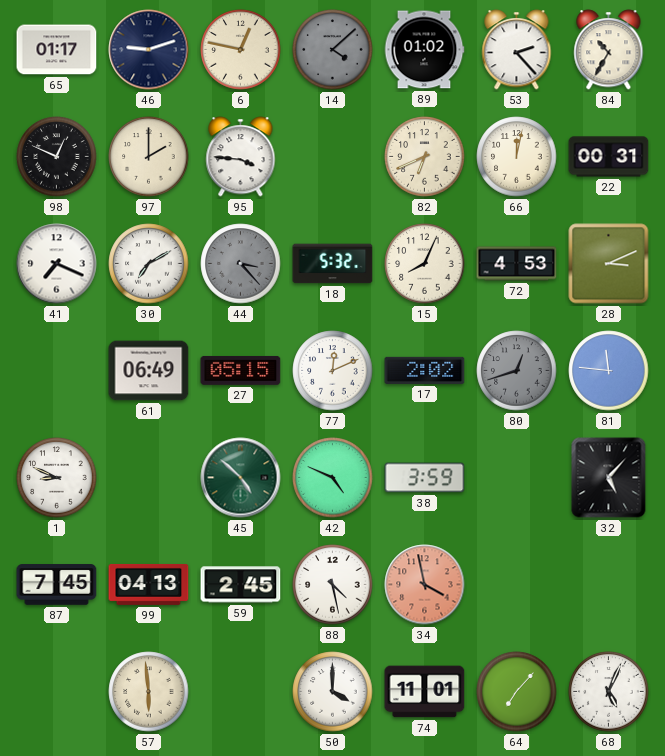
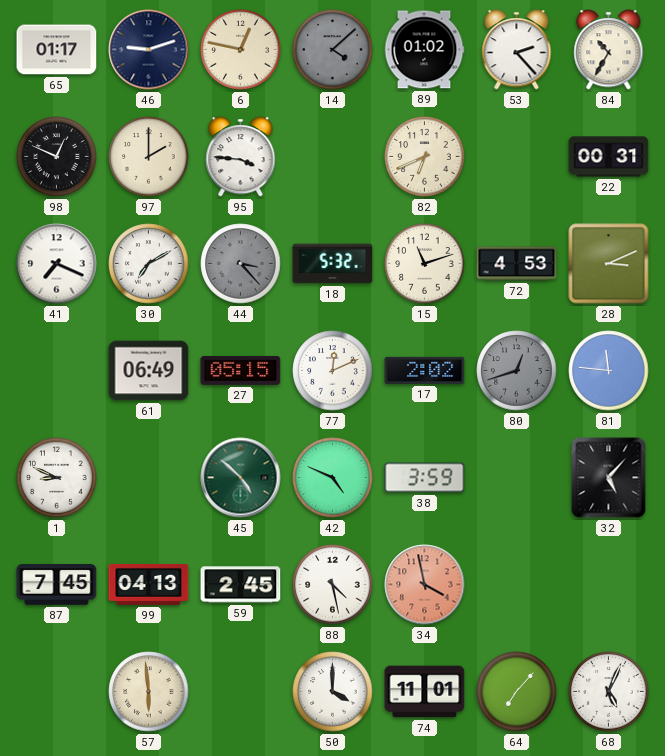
66: 12:02 -> none (517, 157)
15: 8:04 -> 11:12 (425, 264)
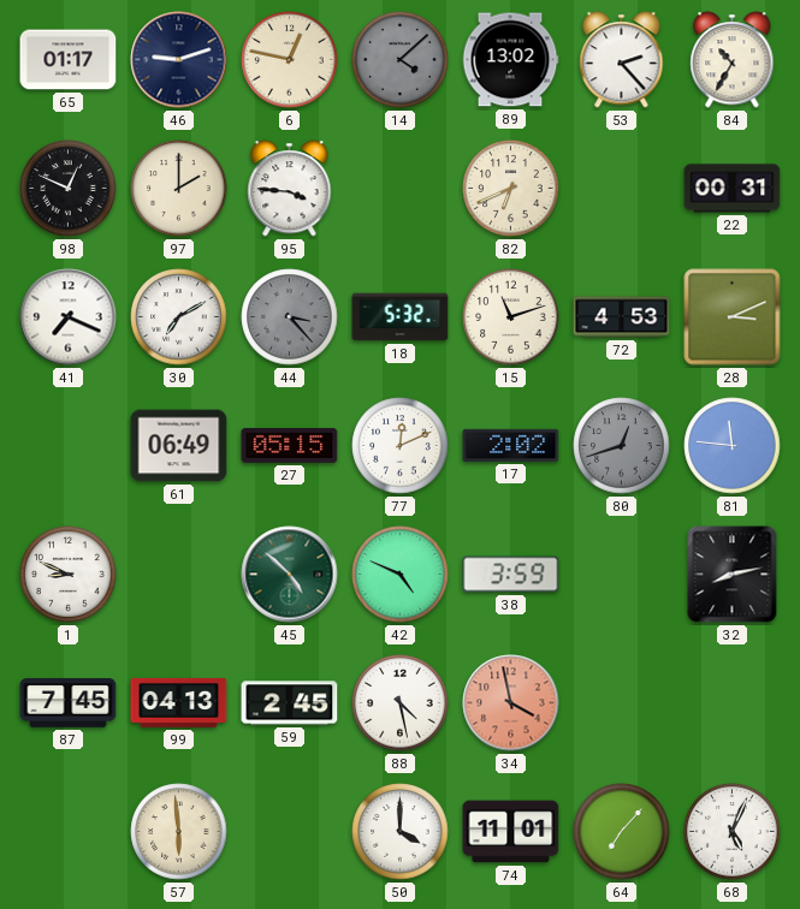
89: 01:02 -> 13:02 (510, 60)
32: 5:07 -> 8:13 (733, 575)
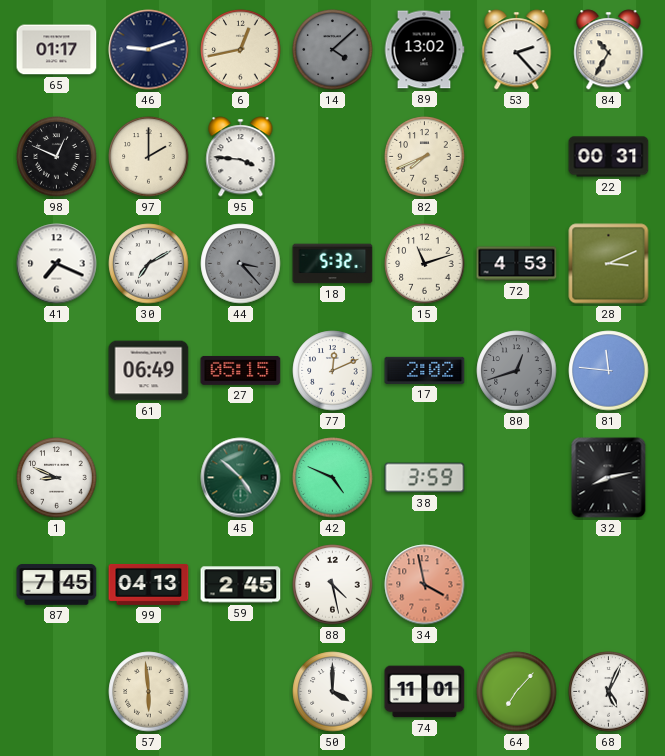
6: 12:47 -> 12:43 (241, 50)
82: 6:41 -> 7:41 (425, 157)
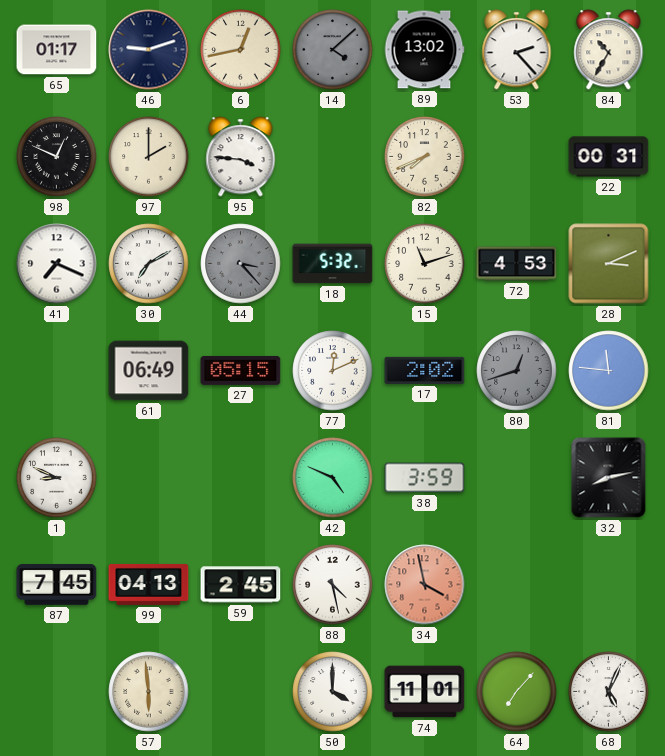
45: 4:52 -> none (241, 478)
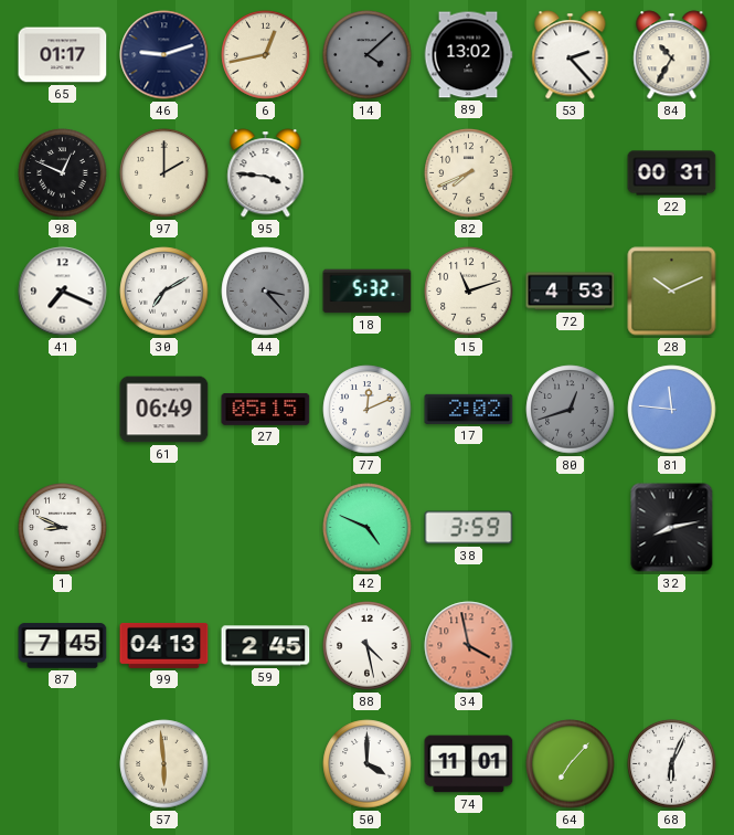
28: 3:11 -> 10:11 (672, 292)
68: 5:04 -> 6:04 (672, 764)
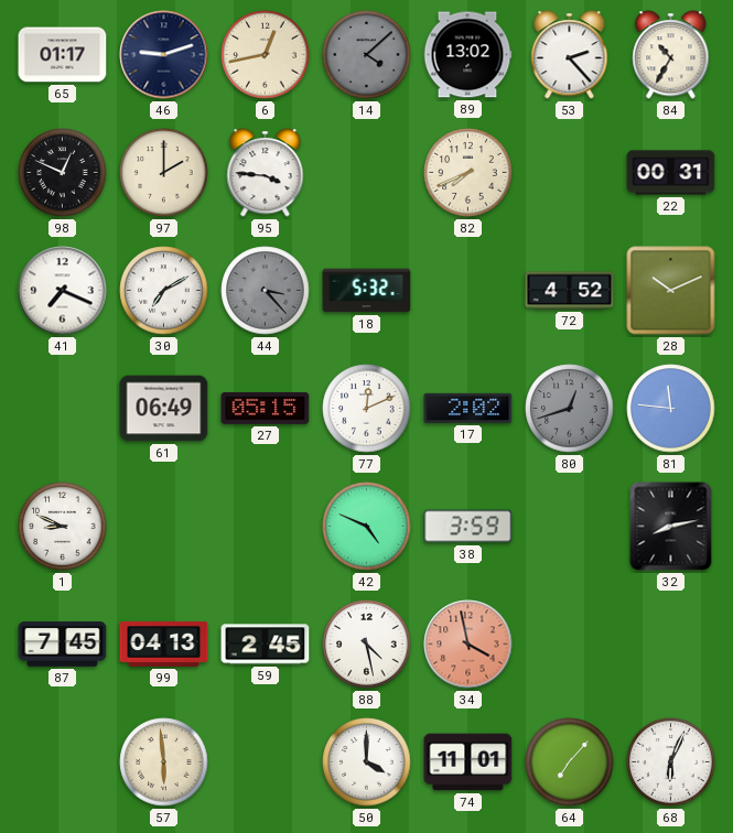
15: 11:12 -> none (469, 292)
72: 4:53 -> 4:52 (570, 291)
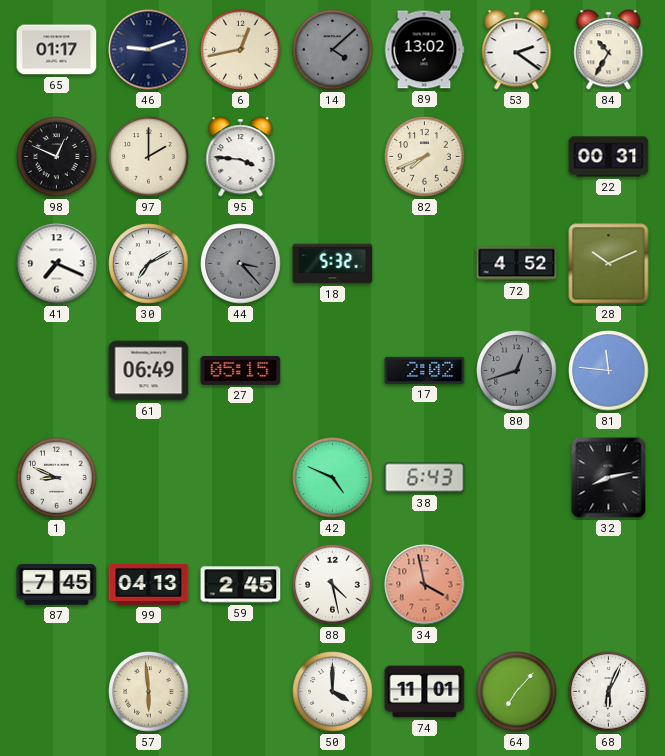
53: 2:23 -> 2:21 (517, 50)
77: 12:11 -> none (367, 409)
38: 3:59 -> 6:43 (425, 478)
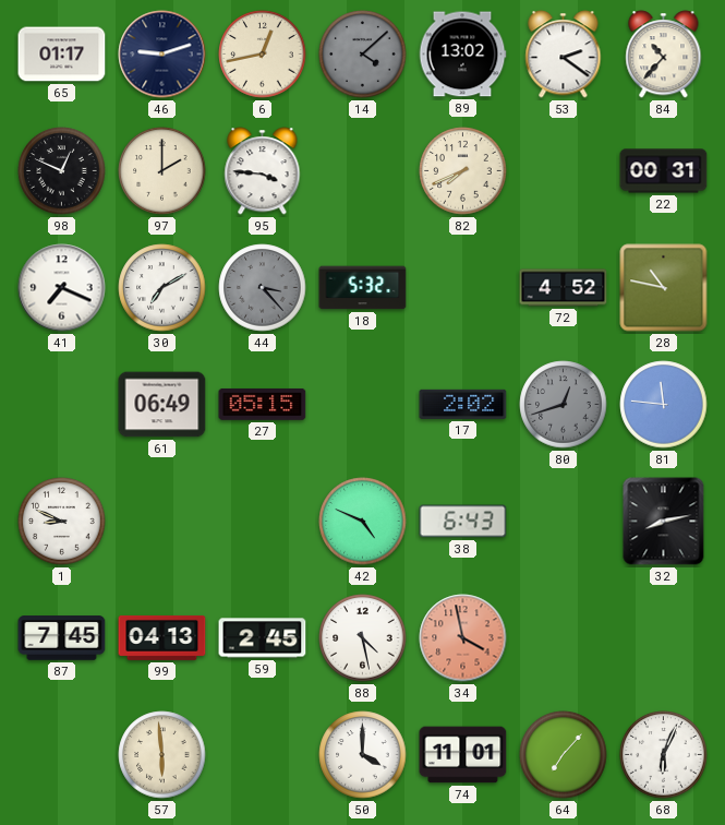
84: 10:35 -> 10:37 (664, 55)
28: 10:11 -> 10:47 (664, 288)
